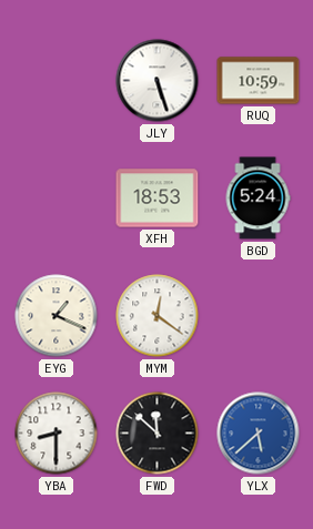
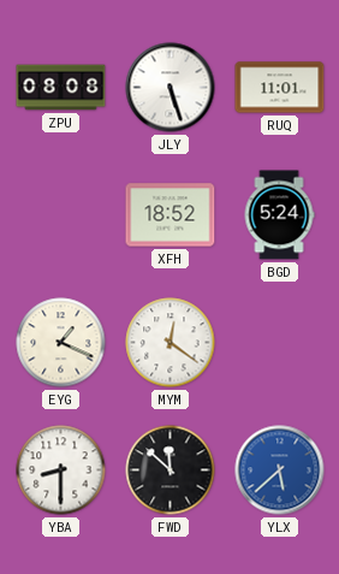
ZPU: none -> 08:08 (61, 88)
RUQ: 10:59 -> 11:01 (280, 88)
XFH: 18:53 -> 18:52 (171, 215)
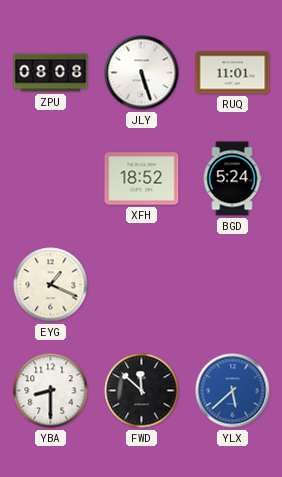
MYM: 12:21 -> none (171, 343)
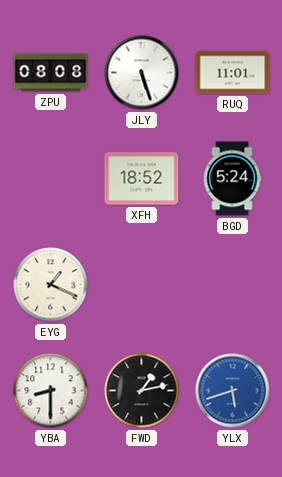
FWD: 11:52 -> 1:13 (142, 391)
YLX: 5:38 -> 5:42 (233, 391)
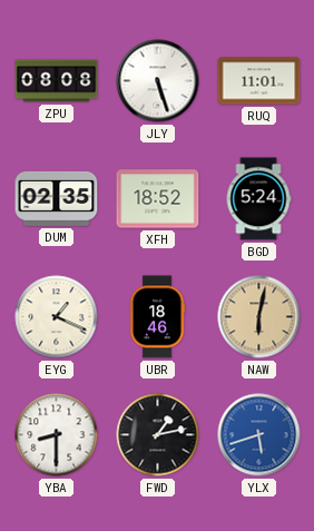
DUM: none -> 02:35 (57, 198)
UBR: none -> 18:46 (157, 317)
NAW: none -> 6:02 (259, 317)
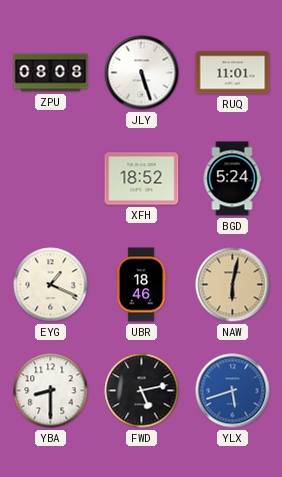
DUM: 02:35 -> none (57, 198)
FWD: 1:13 -> 5:13 (142, 391)
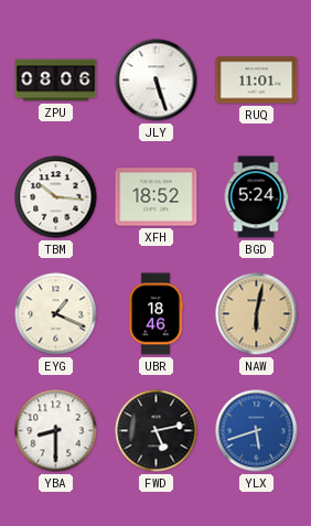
ZPU: 08:08 -> 08:06 (56, 80)
TBM: none -> 10:16 (56, 197)
